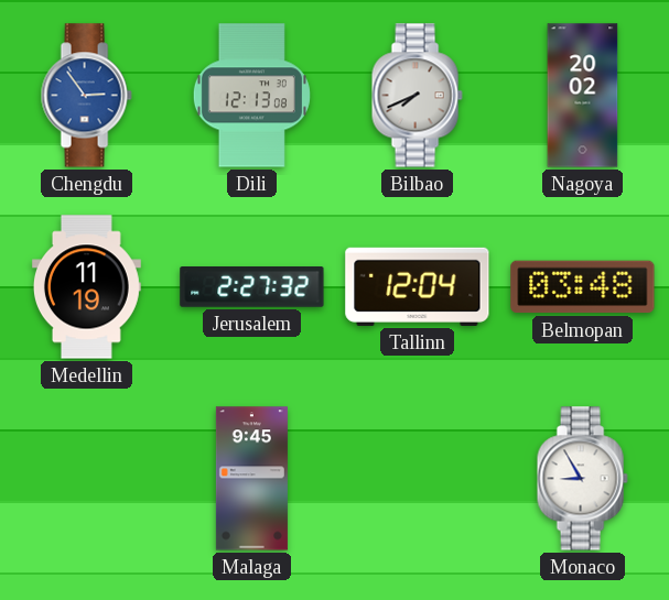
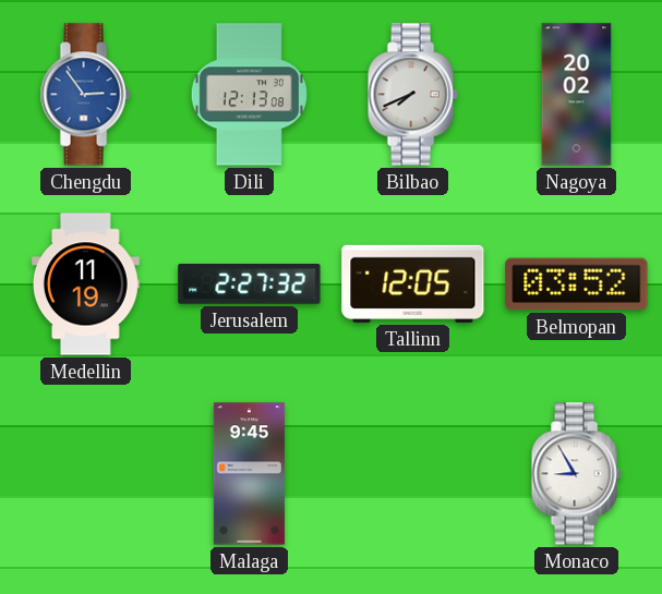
Tallinn: 12:04 -> 12:05 (413, 283)
Belmopan: 03:48 -> 03:52 (577, 284)
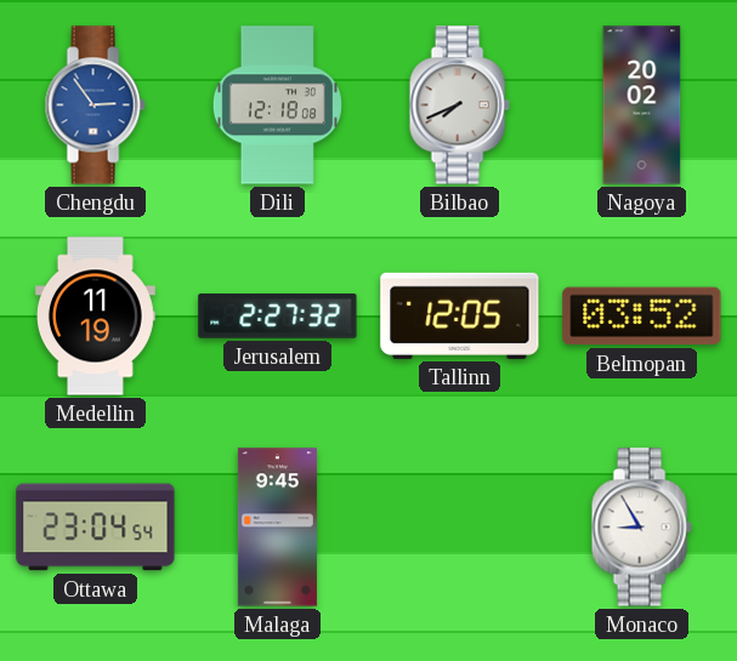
Dili: 12:13 -> 12:18 (277, 106)
Ottawa: none -> 23:04 (96, 528)
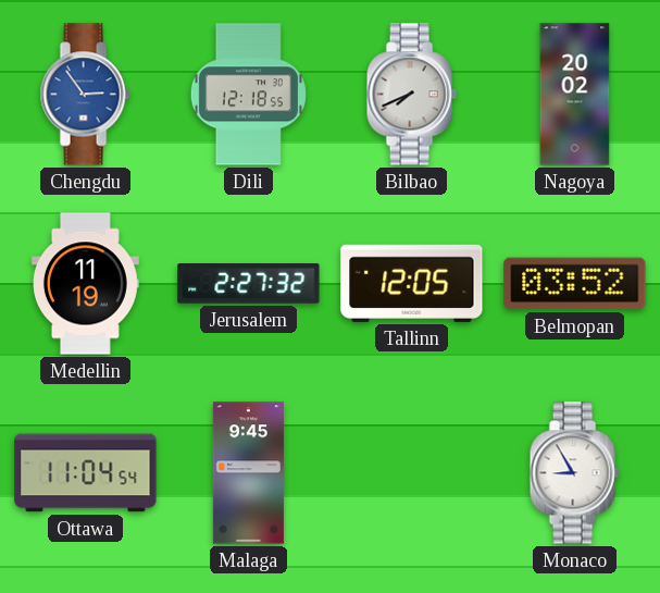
Dili: 12:18:08 -> 12:18:55 (248, 95)
Ottawa: 23:04 -> 11:04 (86, 473)
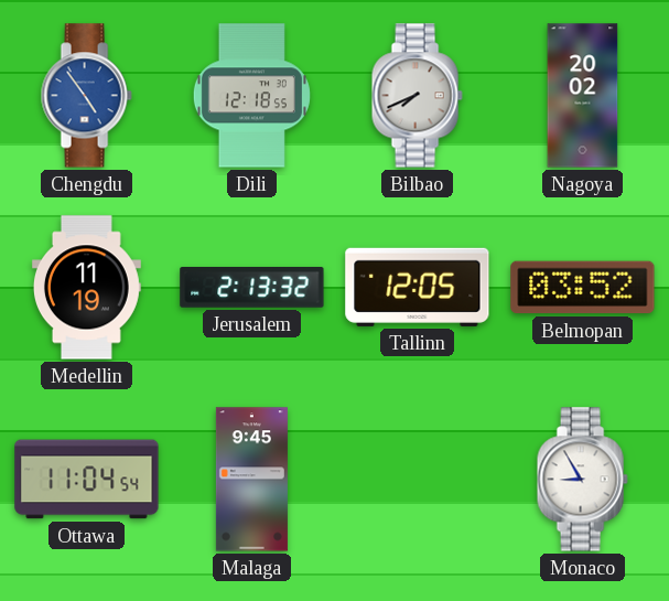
Chengdu: 2:54 -> 4:54 (86, 96)
Jerusalem: 2:27 -> 2:13 (252, 288)
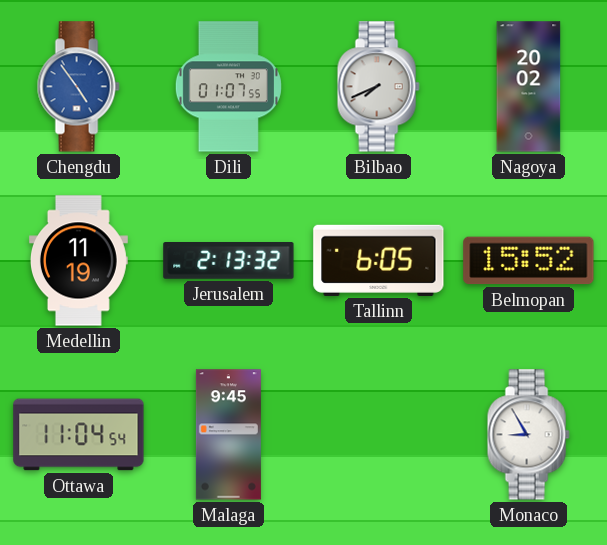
Dili: 12:18 -> 01:07 (228, 87)
Tallinn: 12:05 -> 6:05 (379, 260)
Belmopan: 03:52 -> 15:52 (529, 261)
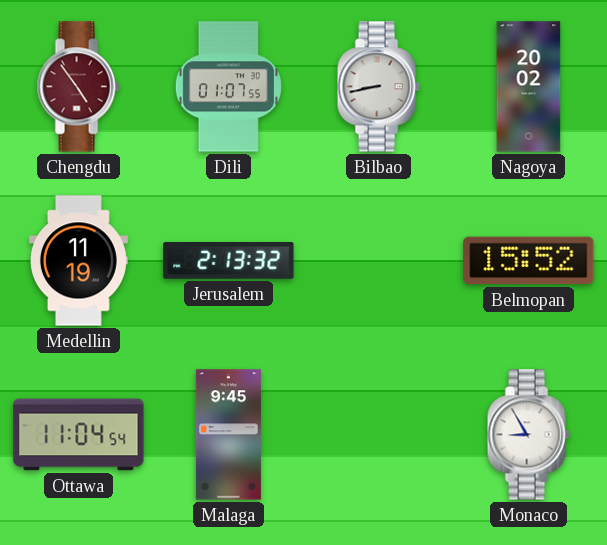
Chengdu dial: blue -> burgundy (78, 87)
Bilbao: 7:41 -> 8:43 (378, 87)
Tallinn: 6:05 -> none (379, 260)
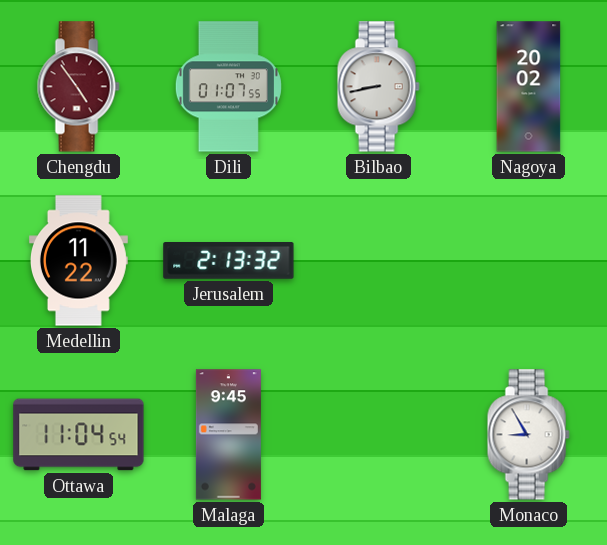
Medellin: 11:19 -> 11:22 (78, 261)
Belmopan: 15:52 -> none (529, 261)
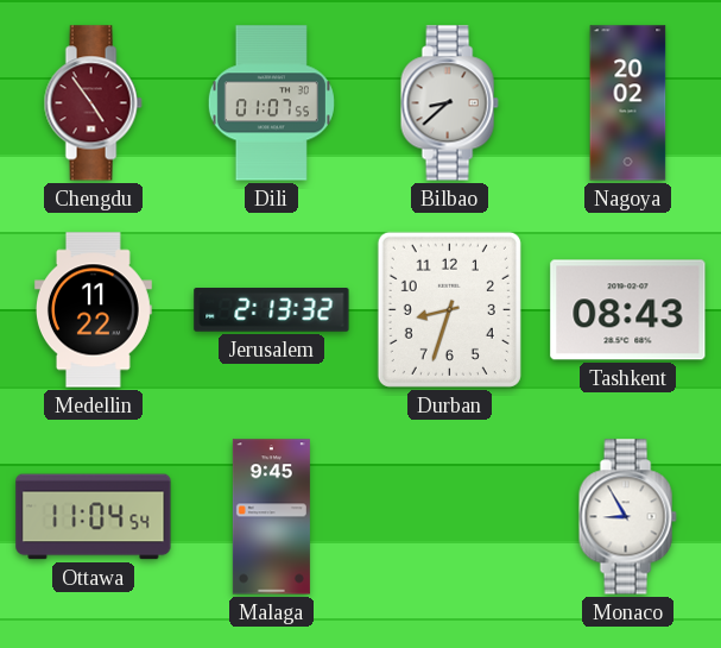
Bilbao: 8:43 -> 8:38 (449, 103)
Durban: none -> 8:33 (449, 309)
Tashkent: none -> 08:43 (628, 310)
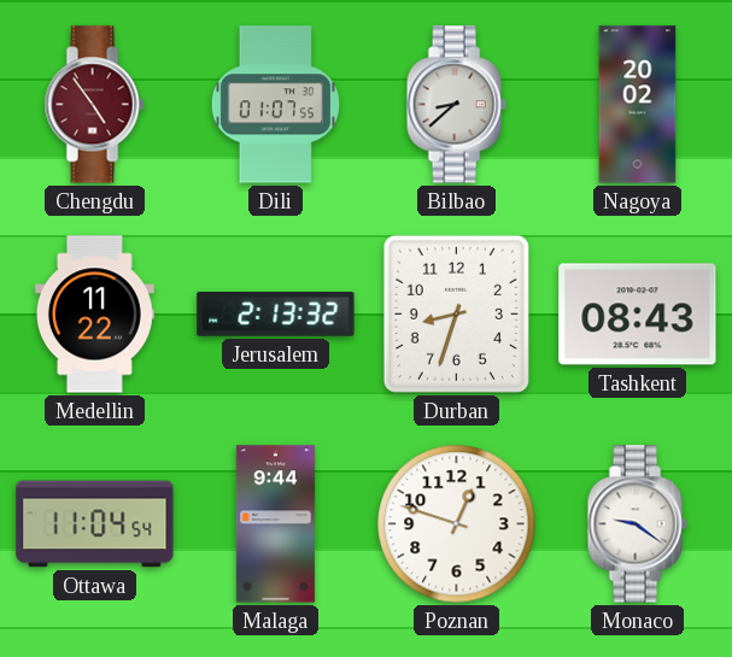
Malaga: 9:45 -> 9:44 (275, 524)
Poznan: none -> 12:48 (457, 524)
Monaco: 8:55 -> 9:21 (637, 524)
